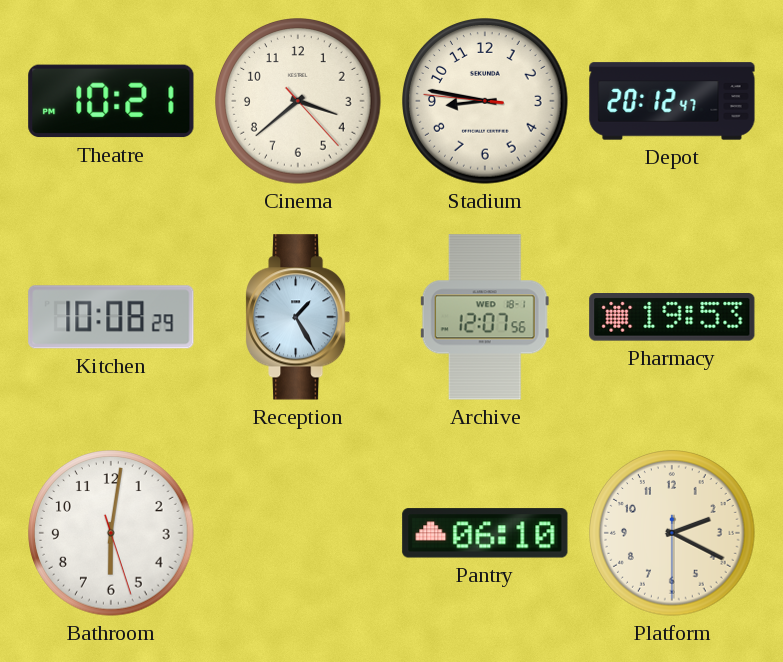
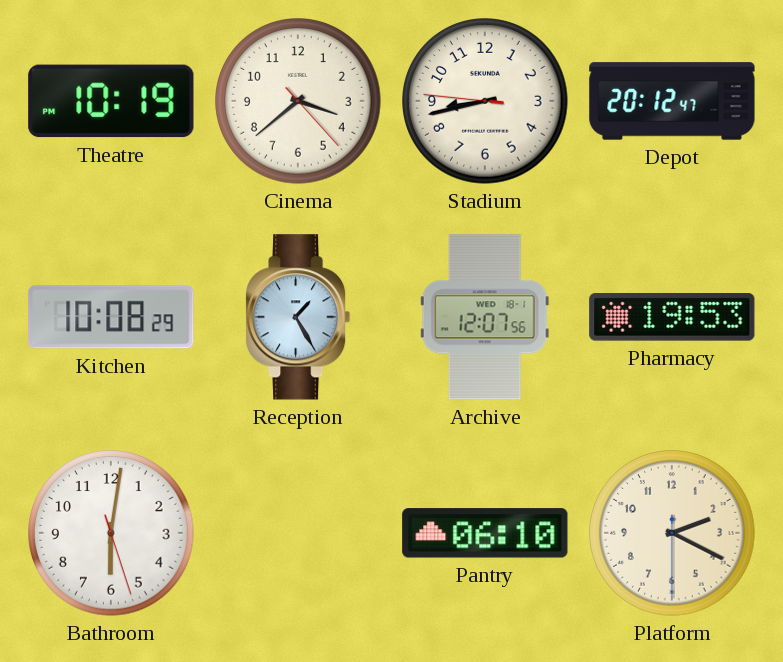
Theatre: 10:21 -> 10:19 (111, 101)
Stadium: 8:46 -> 8:42 (485, 101)
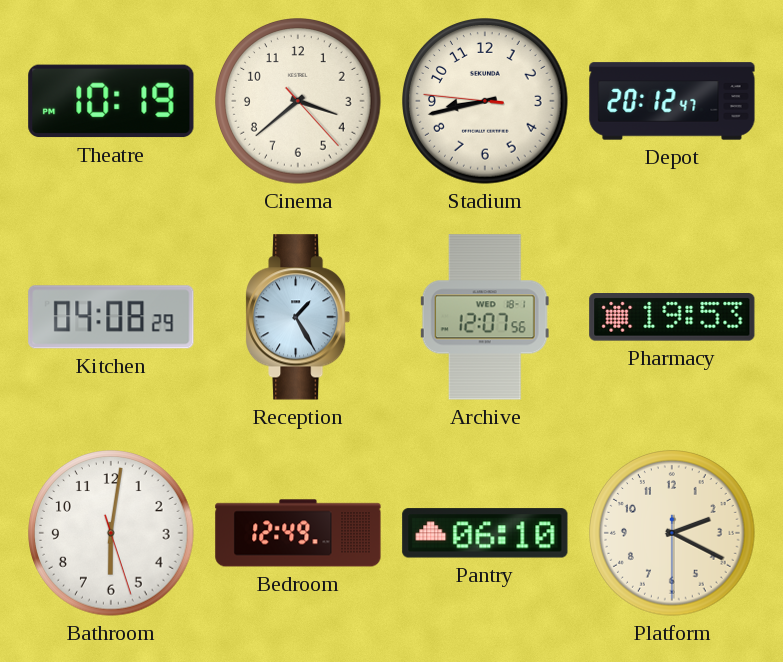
Kitchen: 10:08 -> 04:08 (111, 317)
Bedroom: none -> 12:49 (298, 533)
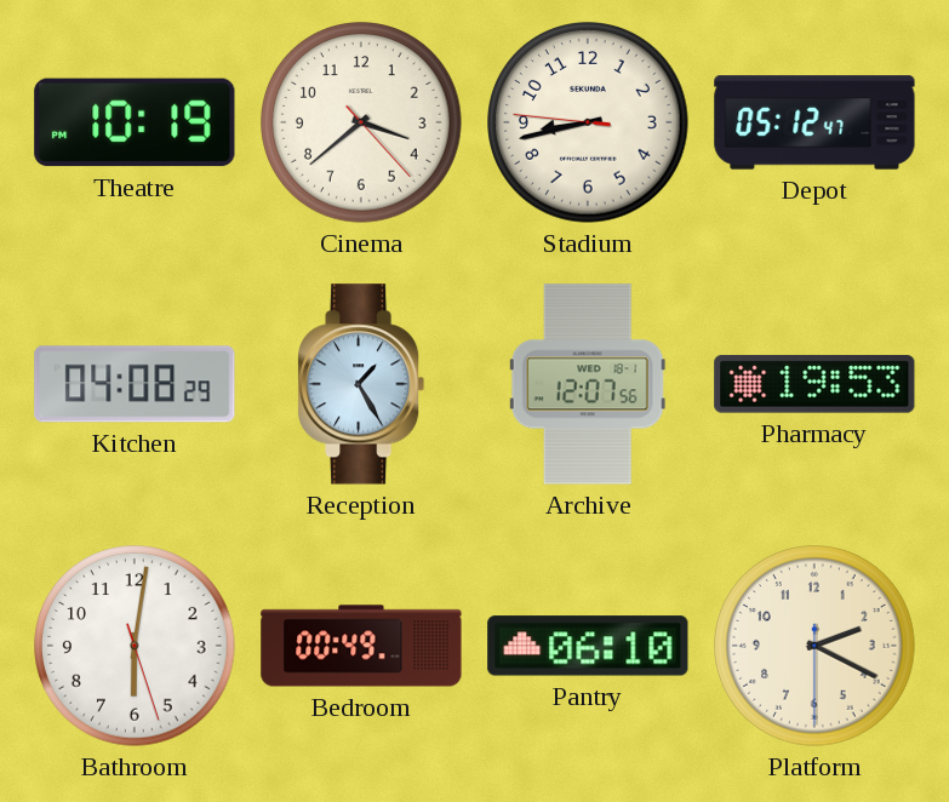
Depot: 20:12 -> 05:12 (814, 122)
Bedroom: 12:49 -> 00:49 (361, 646)
